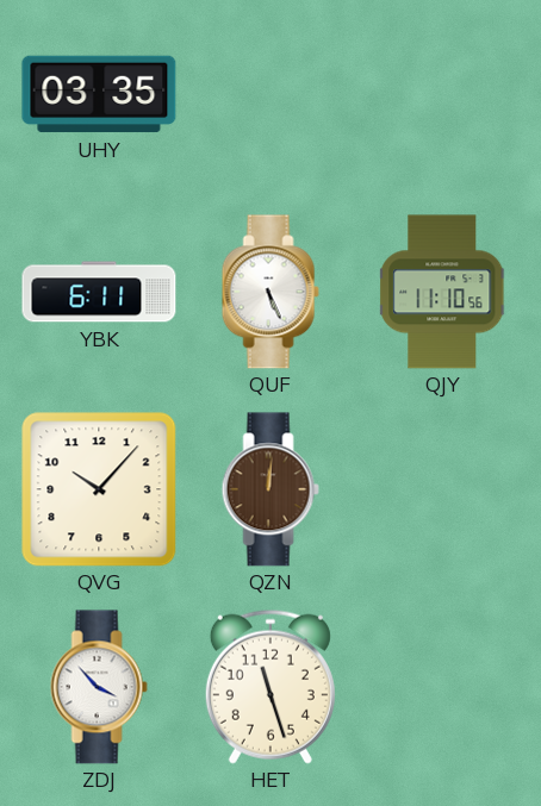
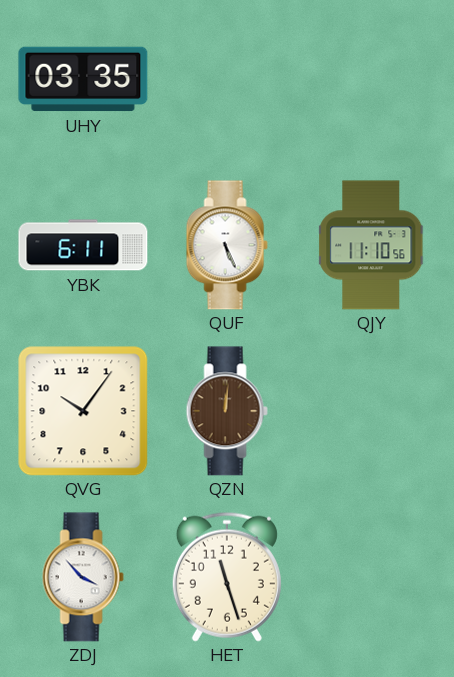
QVG: 10:07 -> 10:06 (83, 411)
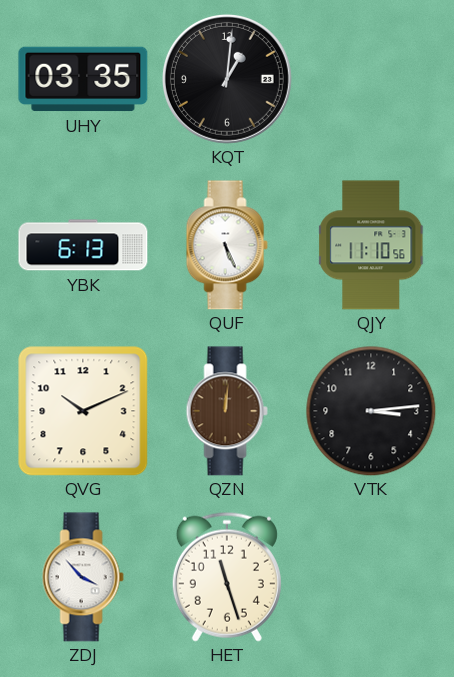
KQT: none -> 1:01 (227, 79)
YBK: 6:11 -> 6:13 (83, 245)
QVG: 10:06 -> 10:11 (83, 411)
VTK: none -> 3:14 (371, 411)
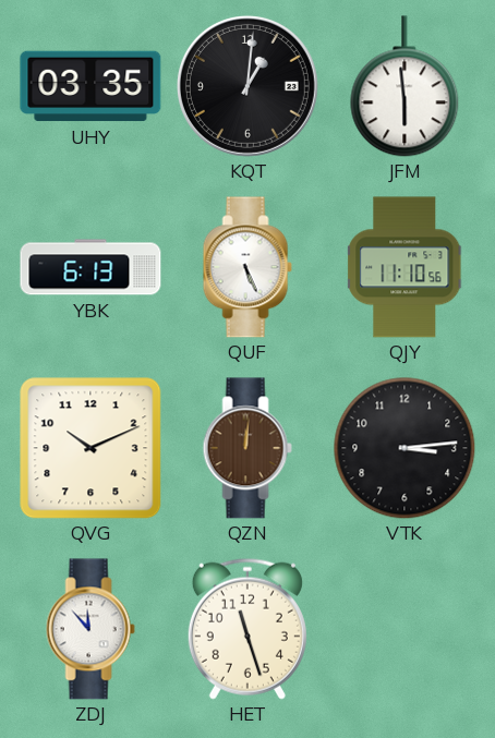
JFM: none -> 5:59 (405, 86)
ZDJ: 3:53 -> 11:53 (90, 629)
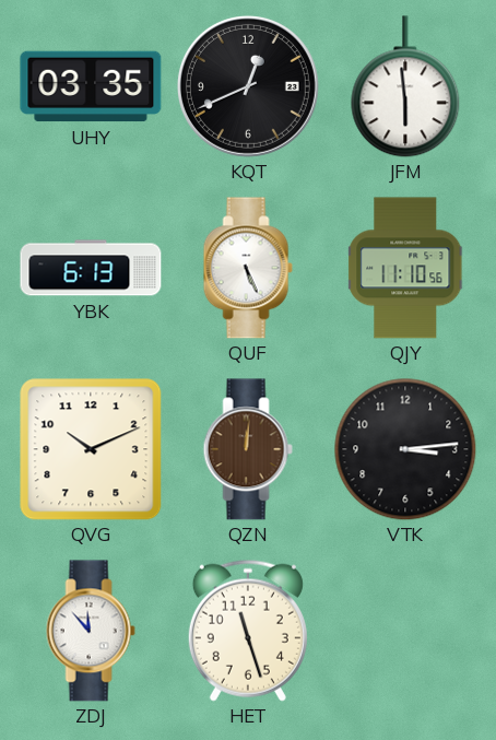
KQT: 1:01 -> 12:41 (248, 86)
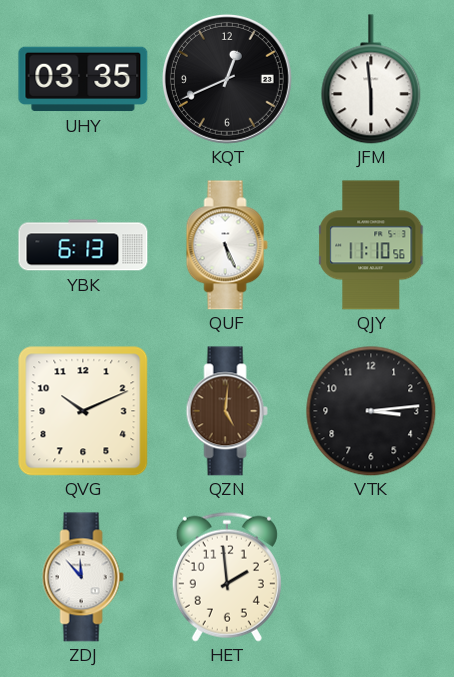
QZN: 12:01 -> 5:01 (227, 411)
HET: 11:27 -> 1:59 (227, 577)
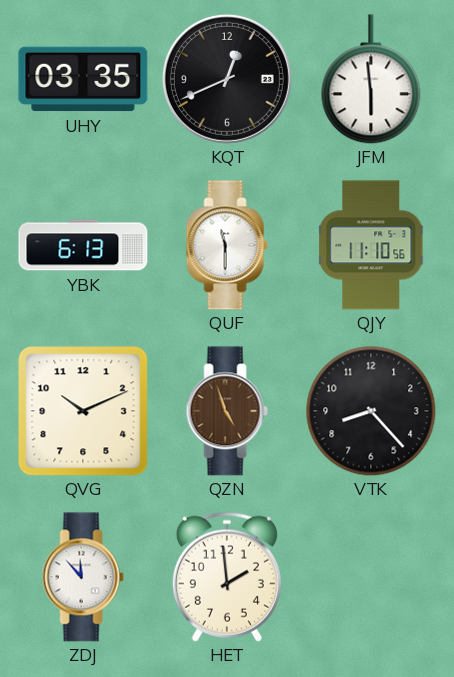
QUF: 5:26 -> 11:30 (227, 245)
QZN: 5:01 -> 4:57 (227, 411)
VTK: 3:14 -> 8:23 (371, 411)
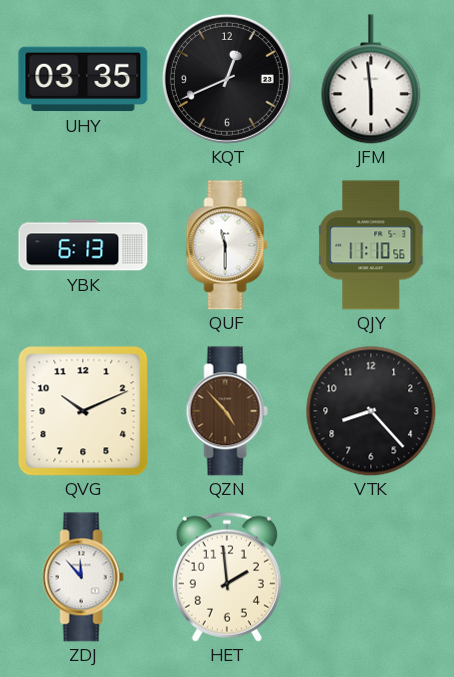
QZN: 4:57 -> 4:53 (227, 411)
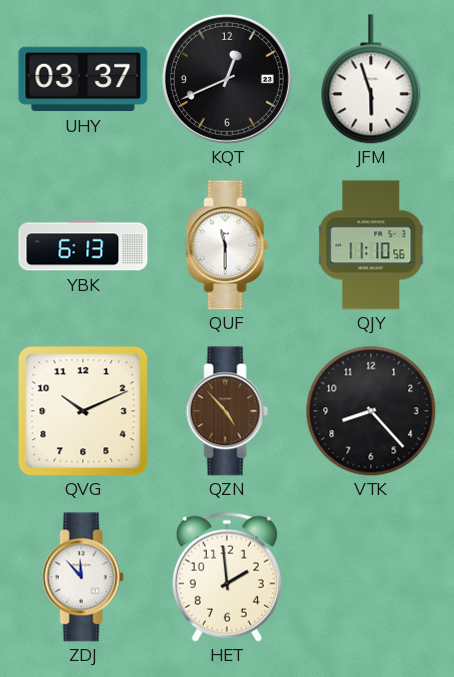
UHY: 03:35 -> 03:37 (83, 79)
JFM: 5:59 -> 5:57 (371, 79)
